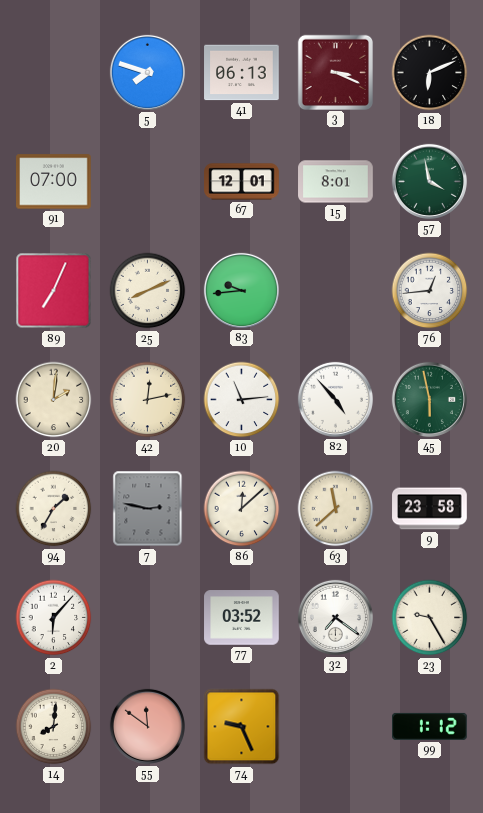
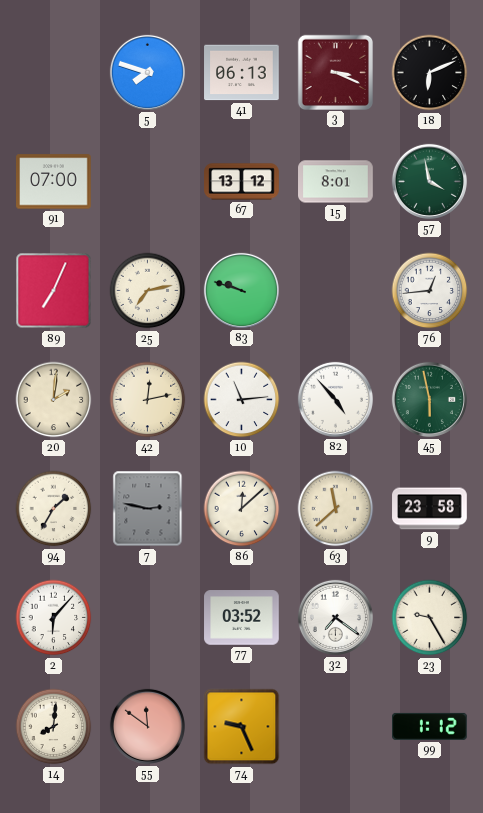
67: 12:01 -> 13:12 (242, 182)
25: 8:11 -> 7:13 (148, 291)
83: 9:44 -> 9:48 (241, 290)
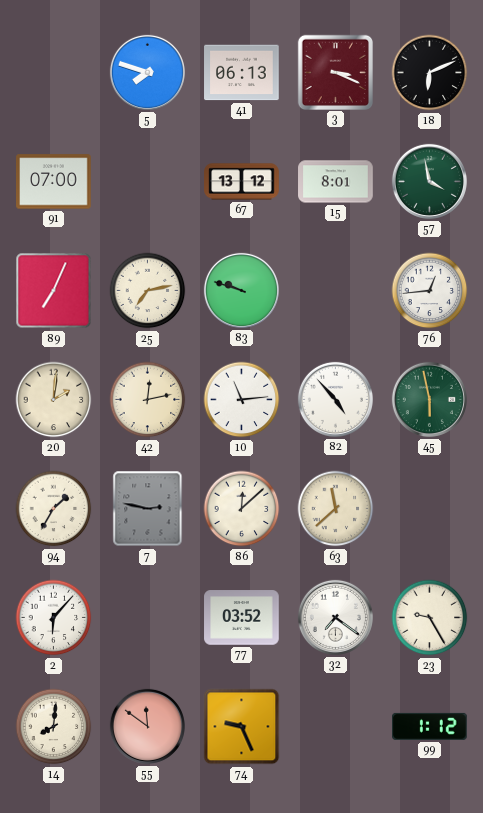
9: 23:58 -> none (430, 509)
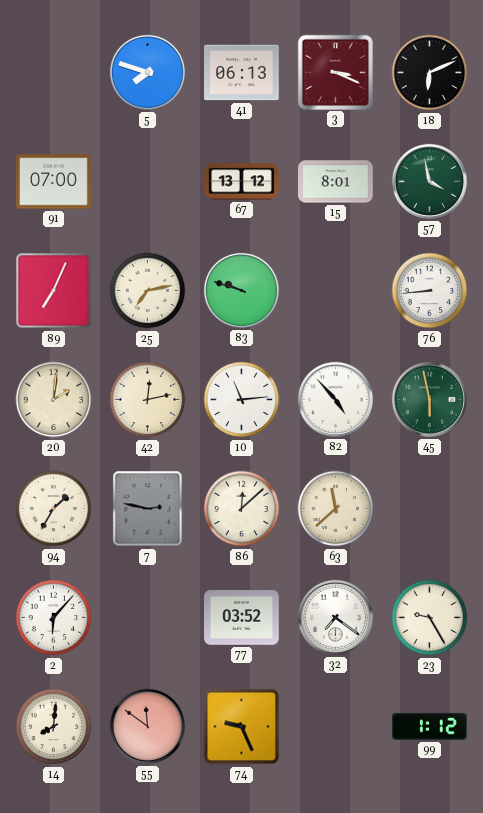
76: 12:44 -> 8:44 (430, 291)
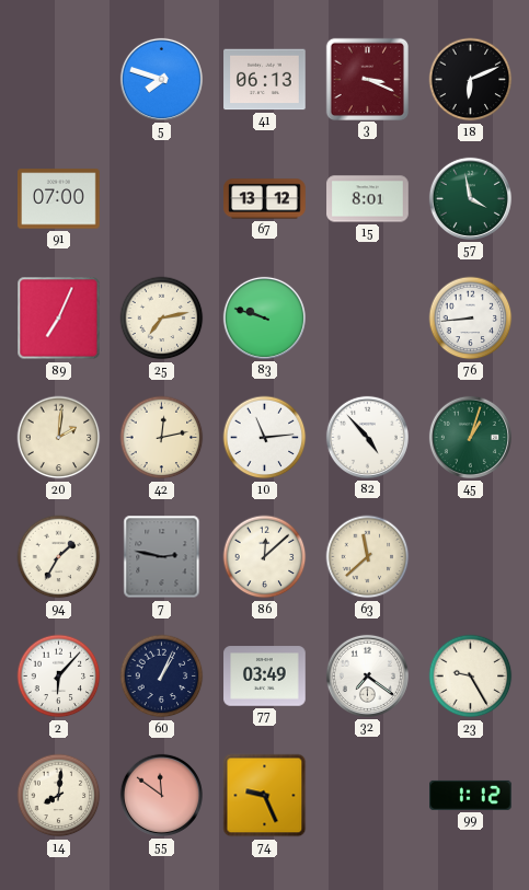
45: 5:58 -> 1:03 (470, 437)
60: none -> 1:04 (162, 677)
77: 03:52 -> 03:49 (265, 677)
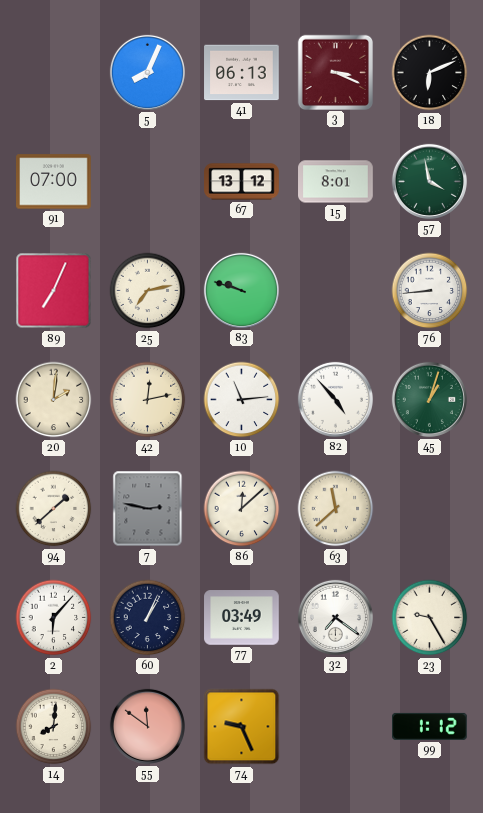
5: 7:48 -> 8:04 (147, 72)
94: 1:35 -> 1:38 (54, 509)
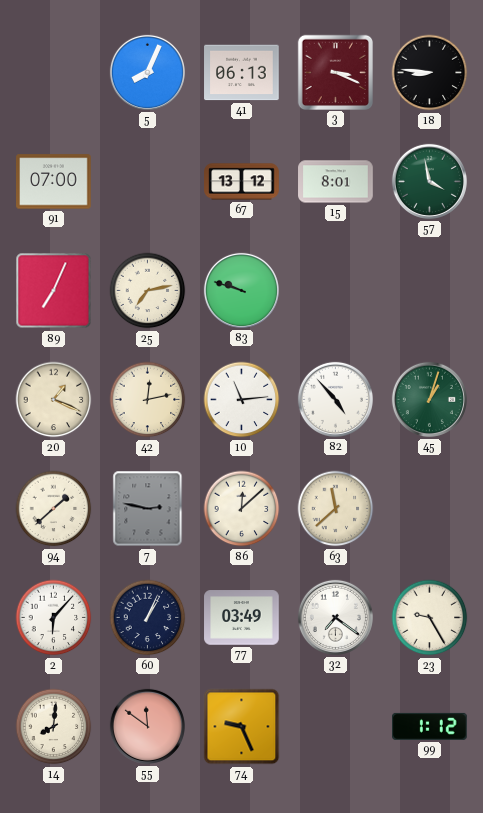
18: 6:11 -> 8:46 (430, 73)
76: 8:44 -> none (430, 291)
20: 2:01 -> 1:19 (54, 400)
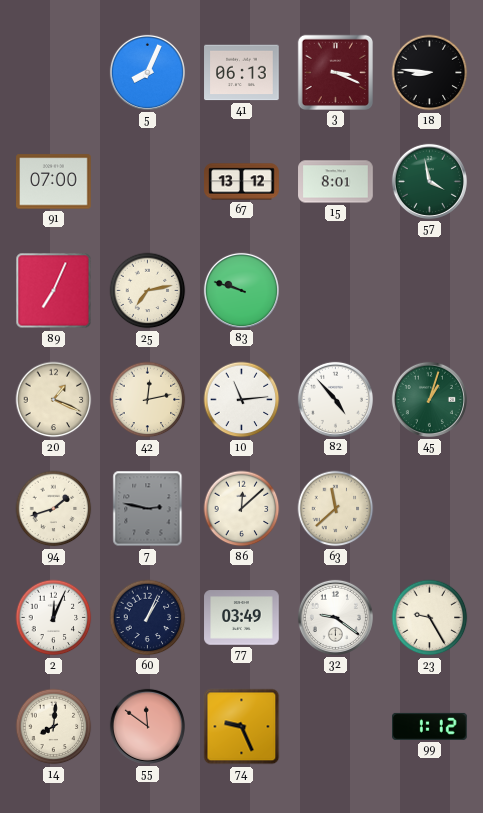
94: 1:38 -> 1:42 (54, 509)
2: 6:07 -> 12:04 (54, 618)
32: 7:21 -> 9:21 (335, 617)
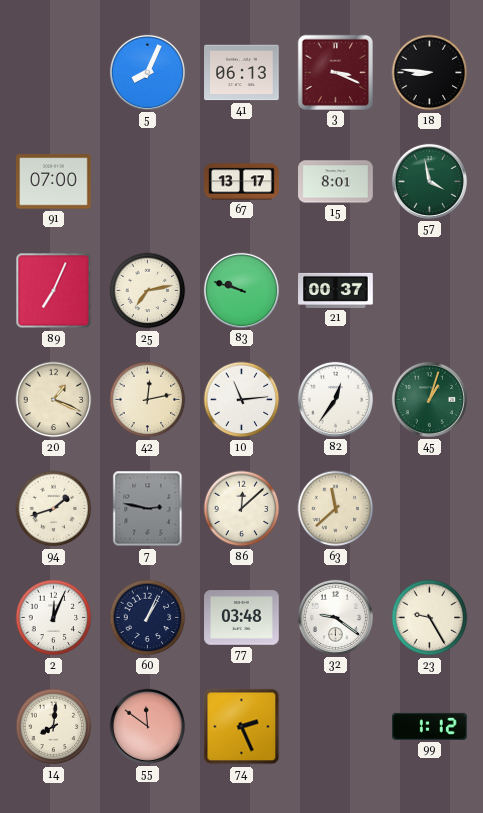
67: 13:12 -> 13:17 (242, 182)
21: none -> 00:37 (336, 290)
82: 4:53 -> 12:36 (335, 399)
77: 03:49 -> 03:48 (242, 618)
74: 9:26 -> 2:26 (242, 727)
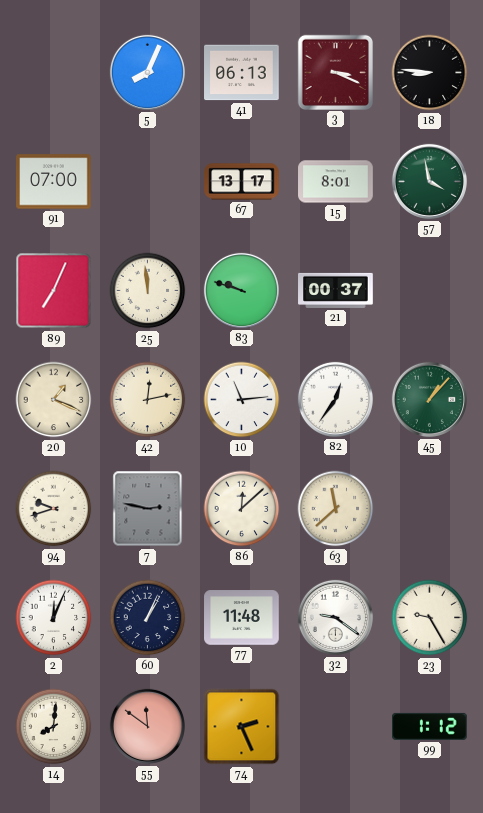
25: 7:13 -> 11:59 (148, 291)
45: 1:03 -> 1:07 (429, 399)
94: 1:42 -> 9:42 (54, 509)
77: 03:48 -> 11:48 (242, 618)
